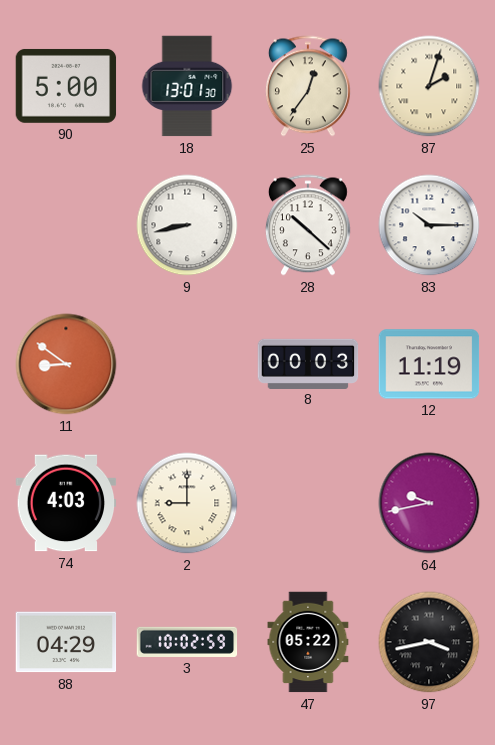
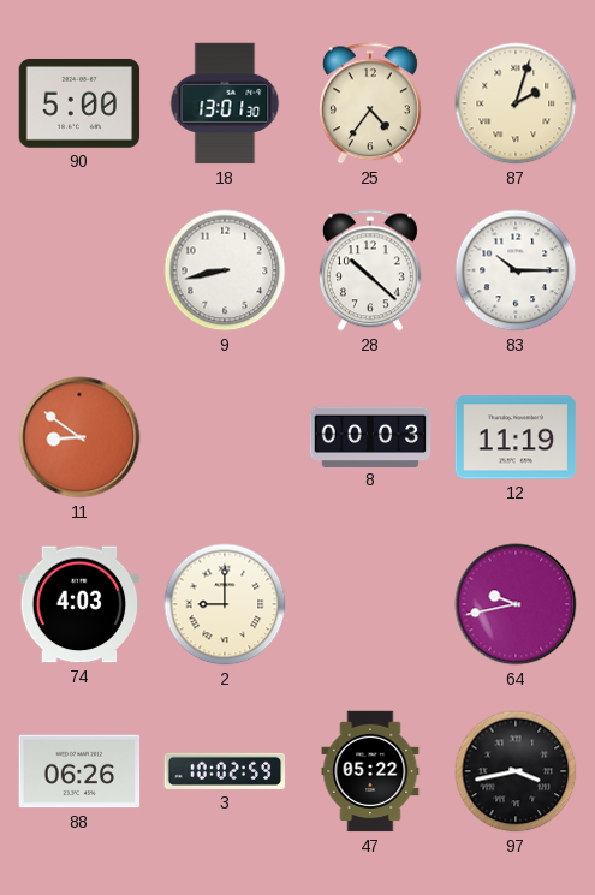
25: 12:36 -> 4:36 (370, 103)
88: 04:29 -> 06:26 (79, 771)
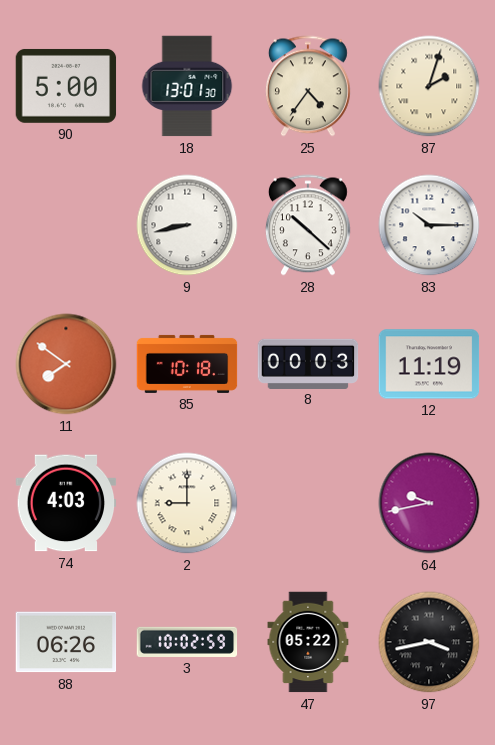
11: 8:51 -> 7:51 (66, 364)
85: none -> 10:18 (187, 364)
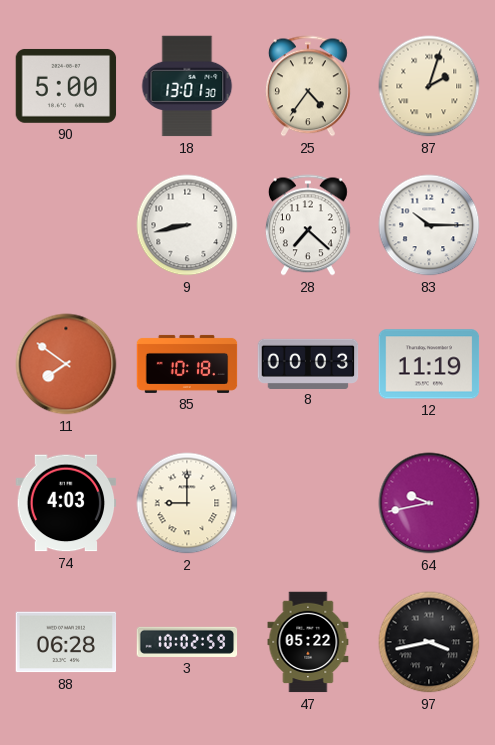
28: 10:22 -> 7:22 (308, 225)
88: 06:26 -> 06:28 (66, 642)
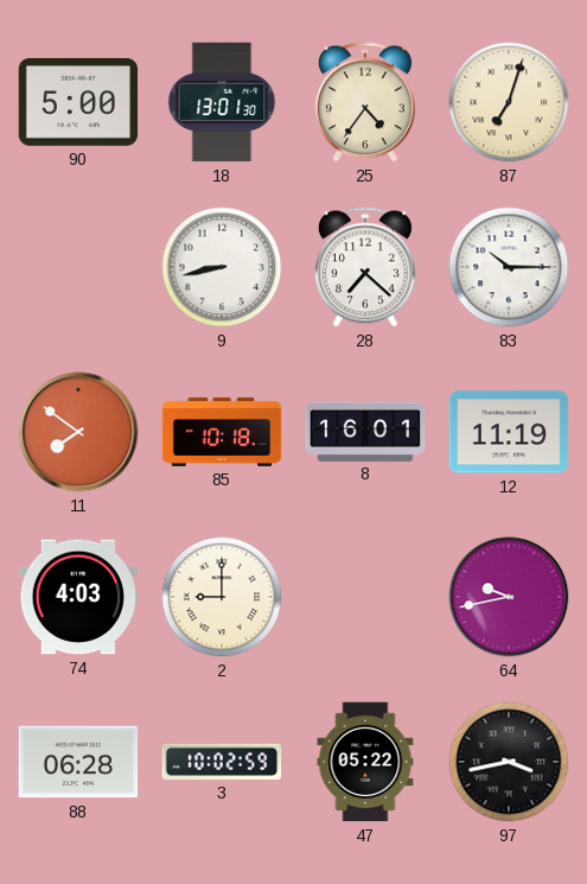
87: 2:03 -> 7:03 (509, 102)
8: 00:03 -> 16:01 (365, 431)
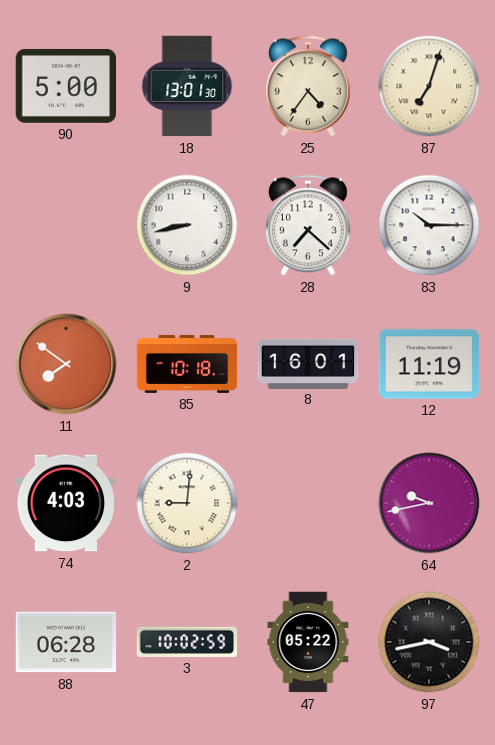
2: 9:00 -> 9:01 (187, 503)
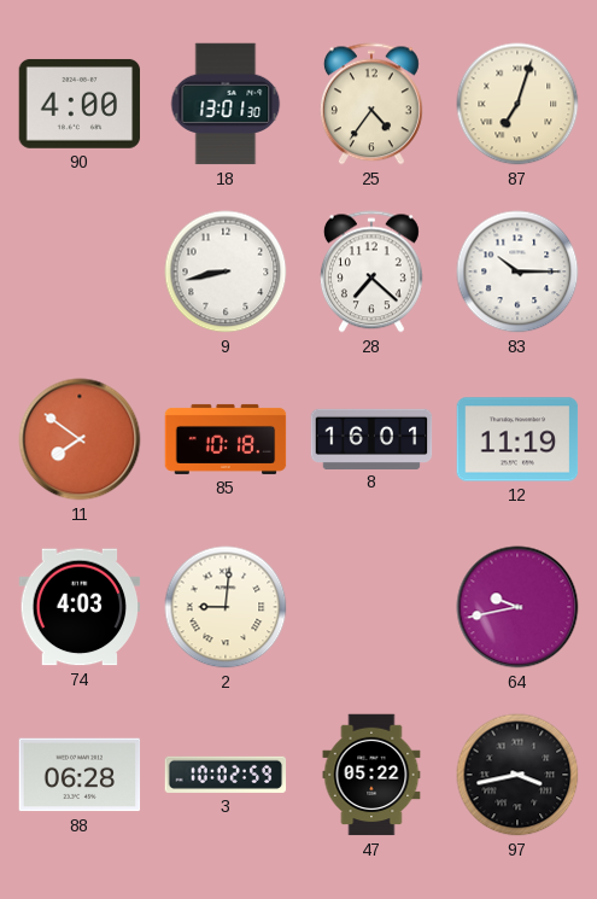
90: 5:00 -> 4:00 (80, 104)
